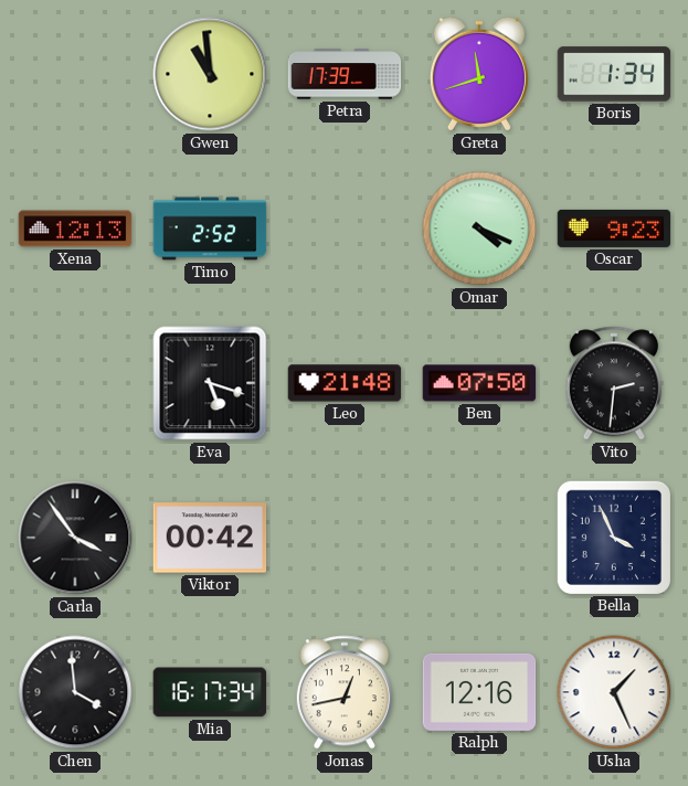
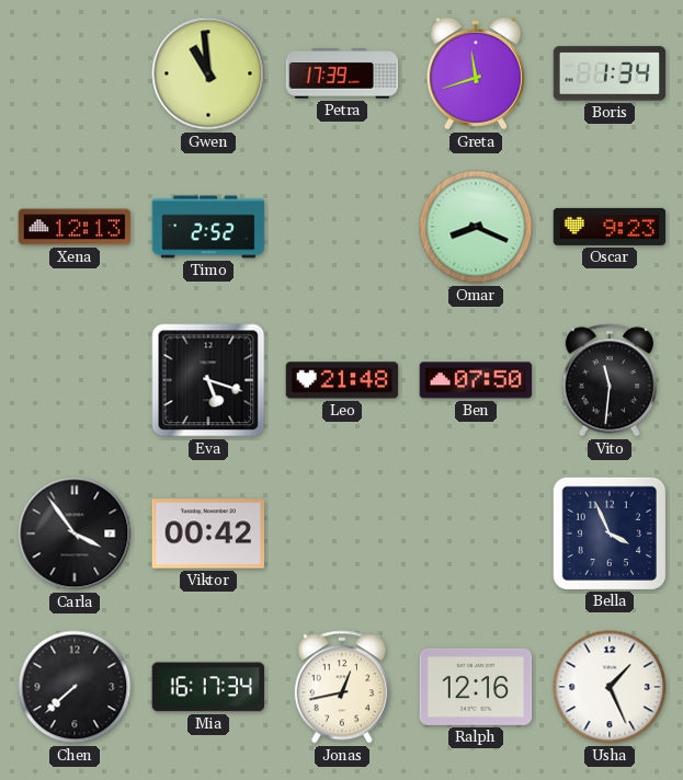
Omar: 4:19 -> 8:19 (476, 227)
Vito: 2:31 -> 11:31 (610, 380)
Chen: 3:59 -> 7:38 (75, 687)
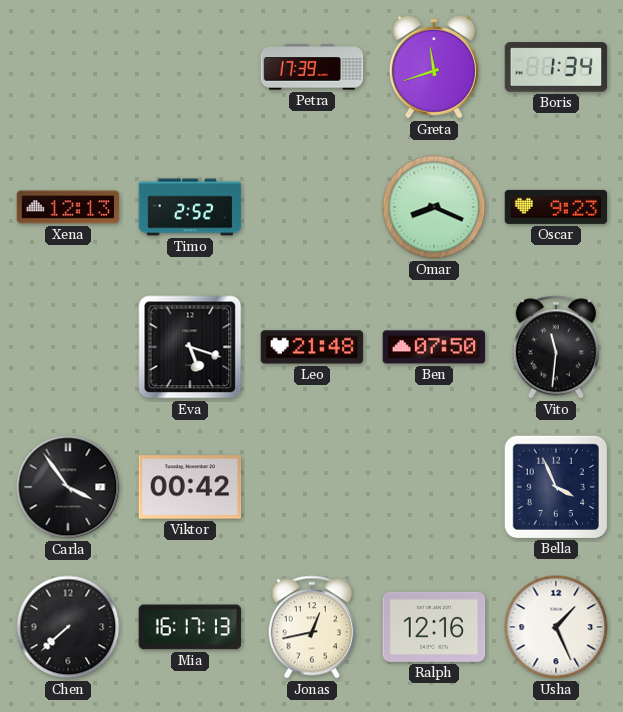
Gwen: 10:59 -> none (208, 73)
Mia: 16:17:34 -> 16:17:13 (190, 627)
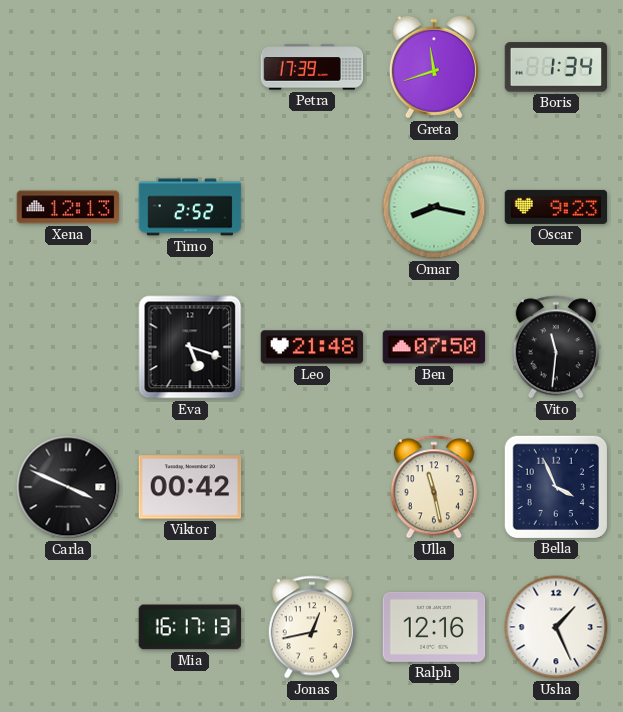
Omar: 8:19 -> 8:17 (434, 207)
Carla: 3:54 -> 3:49 (68, 487)
Ulla: none -> 11:28 (434, 487)
Chen: 7:38 -> none (68, 627)
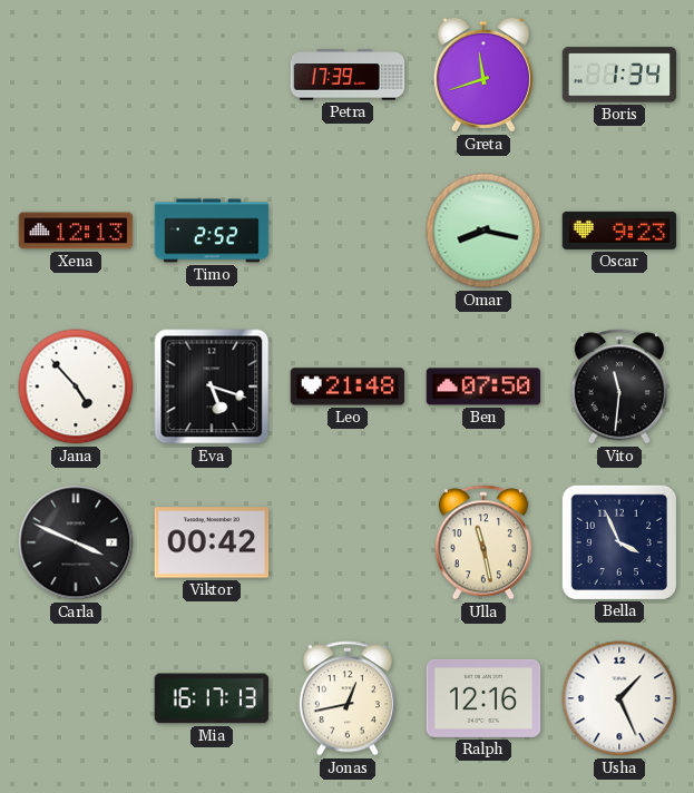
Jana: none -> 4:53 (76, 386)
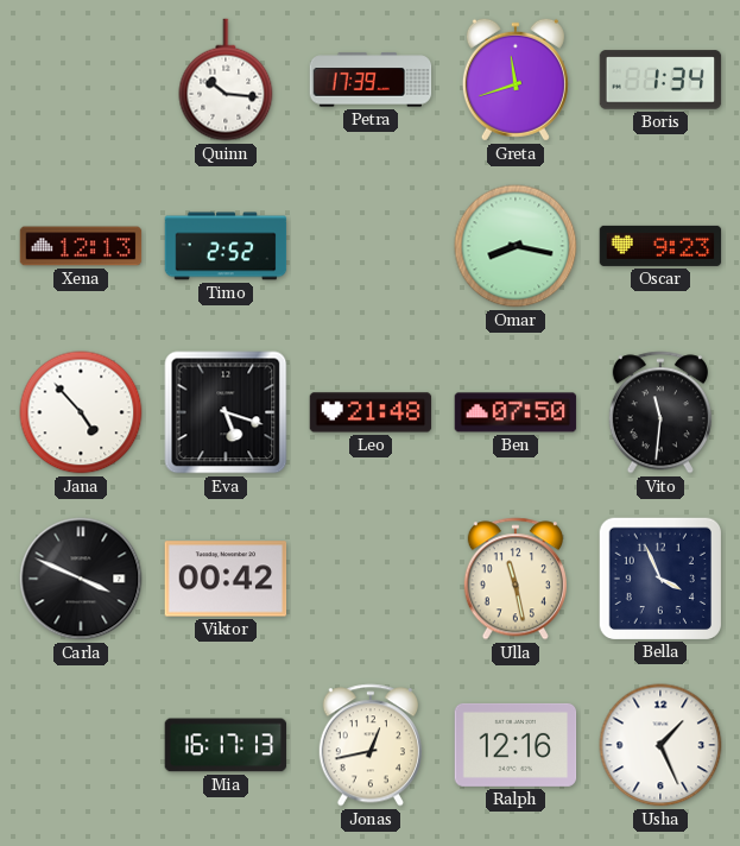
Quinn: none -> 10:16 (226, 80)
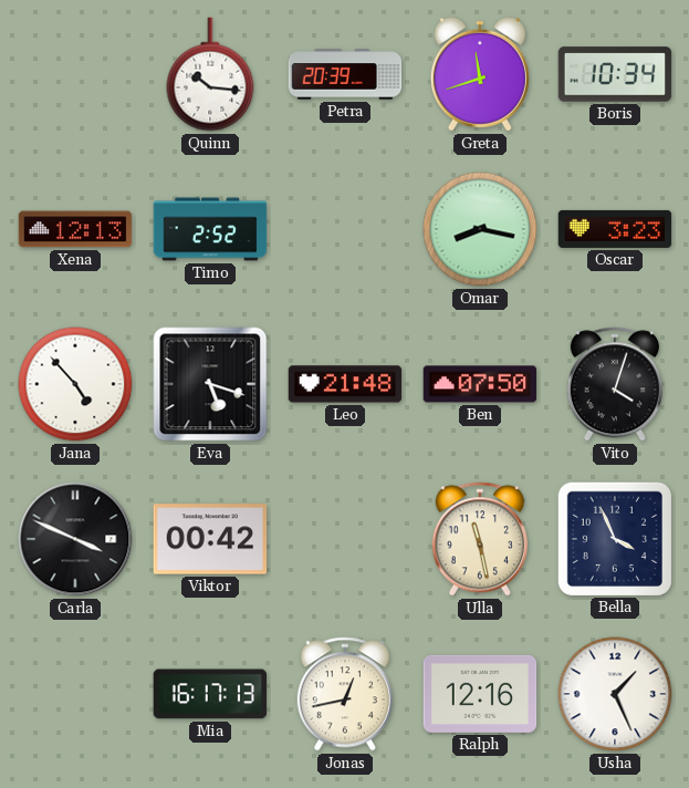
Petra: 17:39 -> 20:39 (345, 74)
Boris: 1:34 -> 10:34 (615, 74)
Oscar: 9:23 -> 3:23 (615, 229)
Vito: 11:31 -> 4:03 (615, 384)
